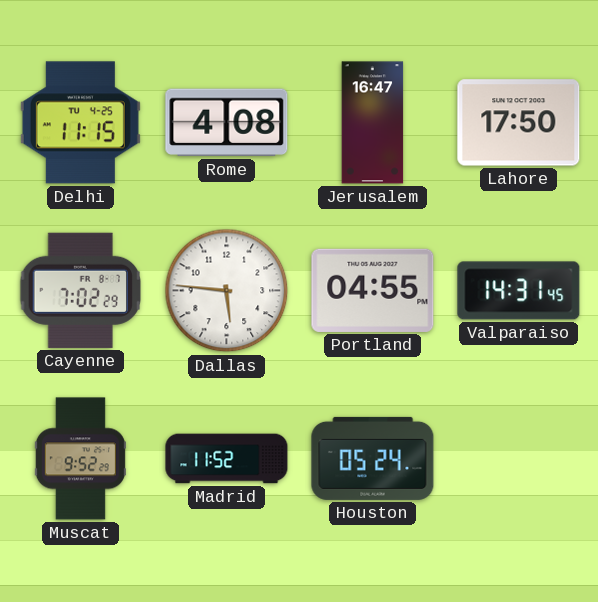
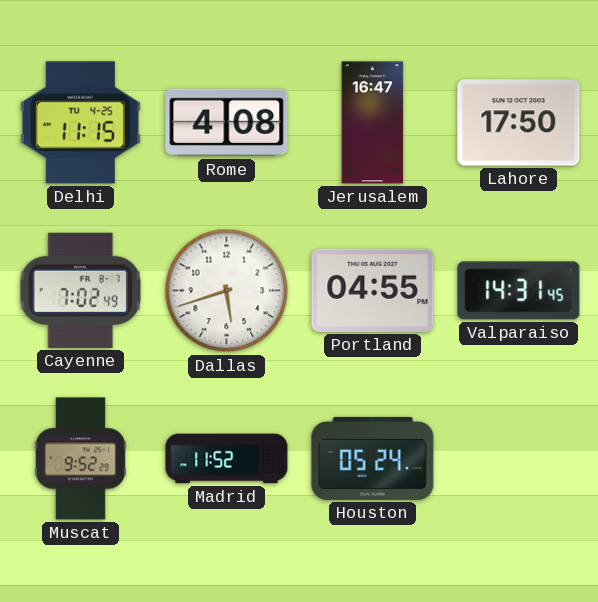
Cayenne: 7:02:29 -> 7:02:49 (80, 290)
Dallas: 5:46 -> 5:42 (227, 291)
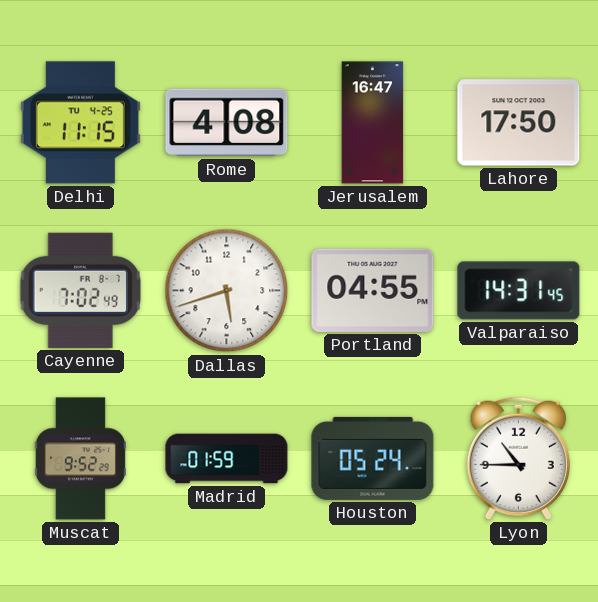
Madrid: 11:52 -> 01:59 (227, 459)
Lyon: none -> 10:45 (518, 458)
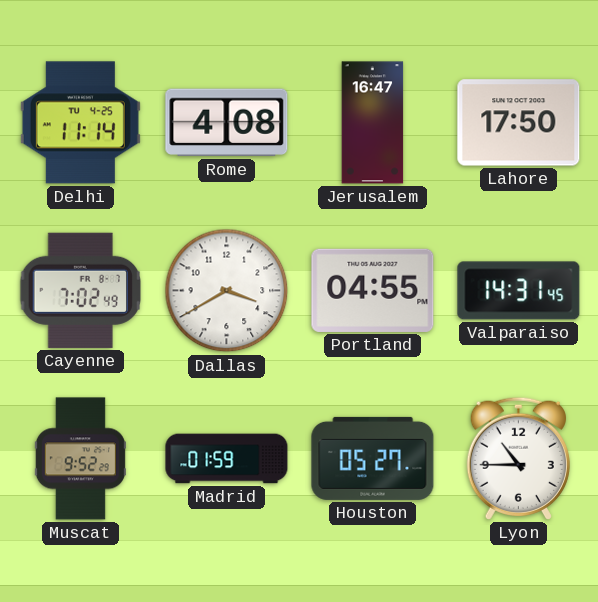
Delhi: 11:15 -> 11:14 (80, 123)
Dallas: 5:42 -> 3:40 (227, 291)
Houston: 05:24 -> 05:27 (373, 458)
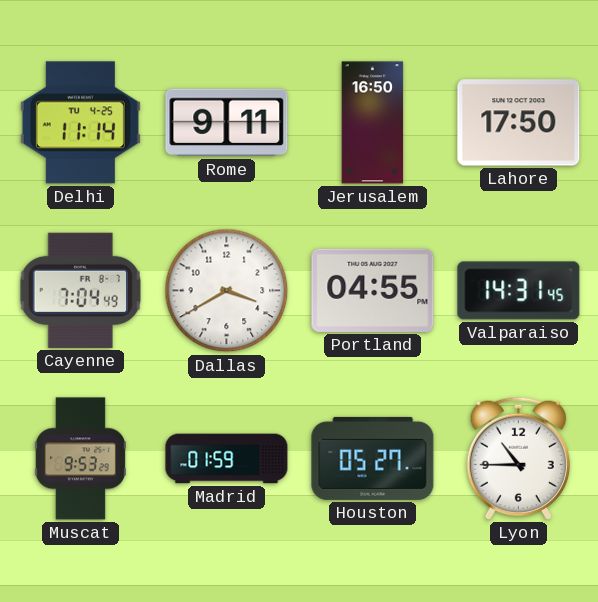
Rome: 4:08 -> 9:11 (227, 123)
Jerusalem: 16:47 -> 16:50 (373, 123)
Cayenne: 7:02 -> 7:04 (80, 290)
Muscat: 9:52 -> 9:53 (80, 459)
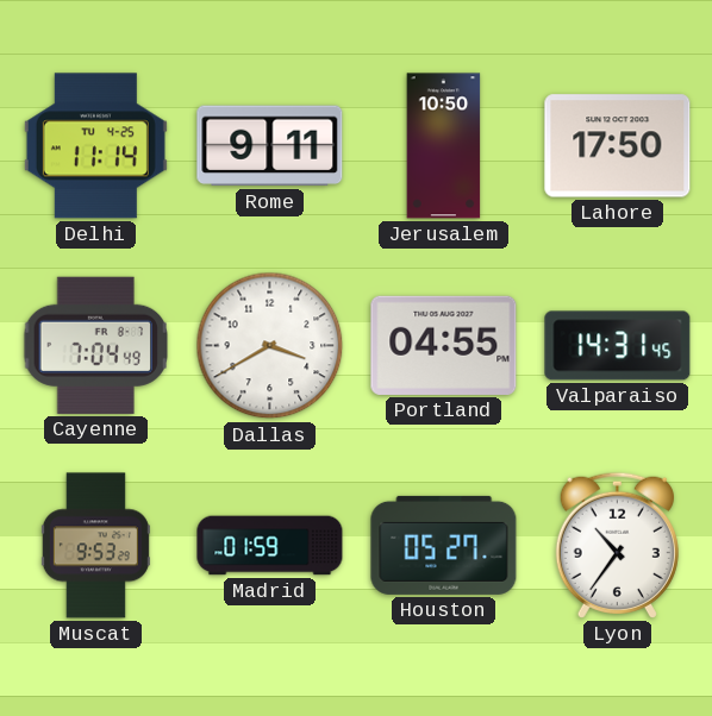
Jerusalem: 16:50 -> 10:50 (444, 146)
Lyon: 10:45 -> 10:36 (617, 545)
